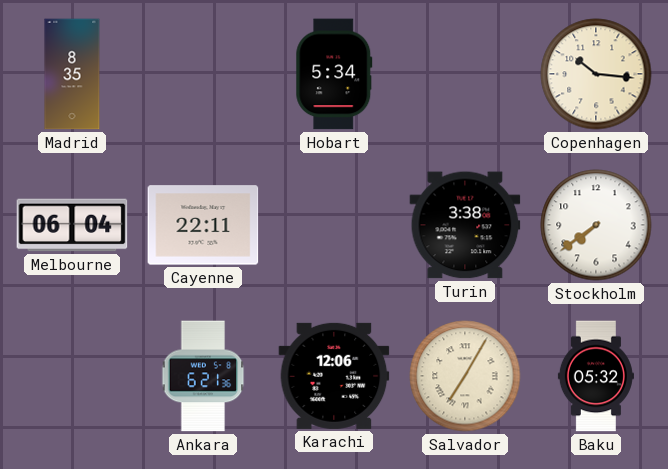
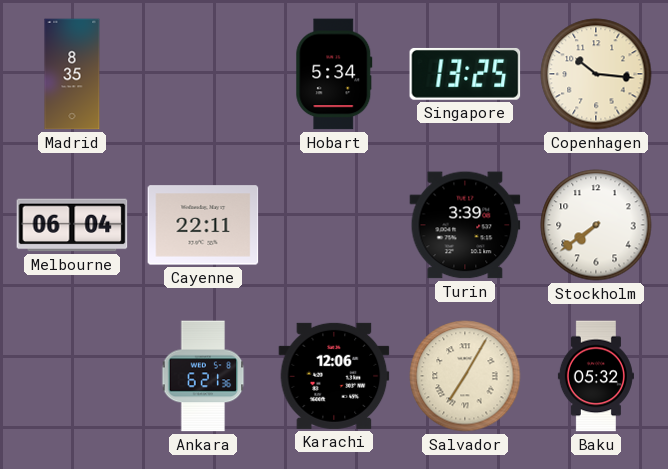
Singapore: none -> 13:25 (465, 74)
Turin: 3:38 -> 3:39 (465, 225)
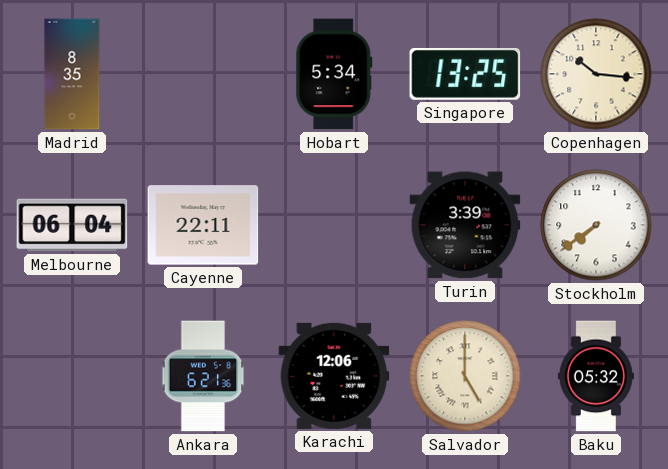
Salvador: 7:05 -> 5:00 (465, 376)
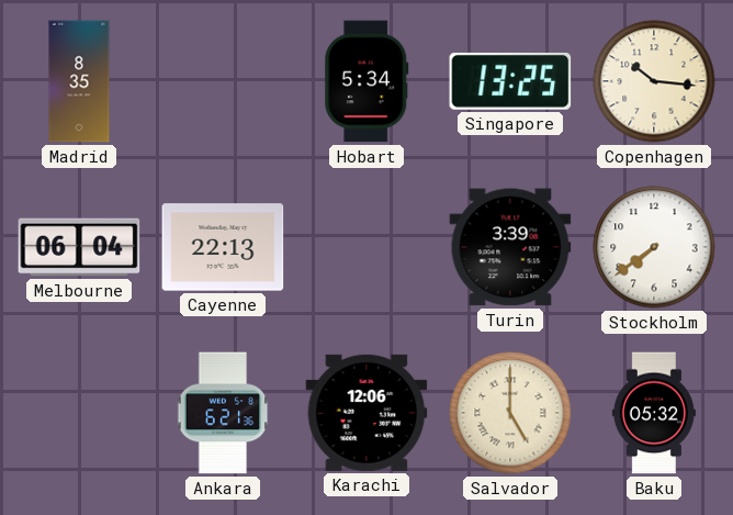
Cayenne: 22:11 -> 22:13 (223, 247)
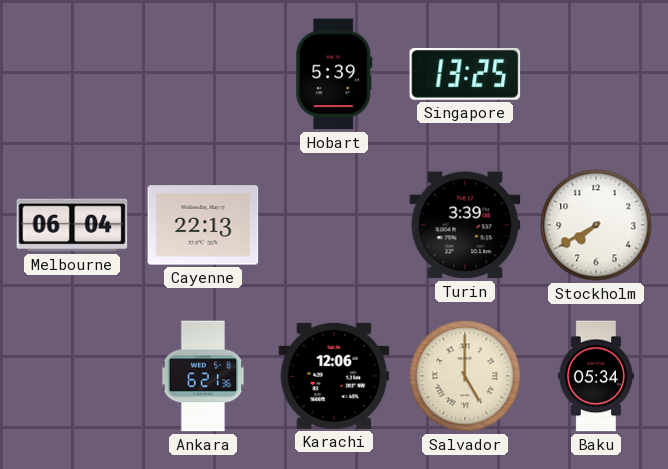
Madrid: 8:35 -> none (79, 81)
Hobart: 5:34 -> 5:39 (334, 74)
Copenhagen: 10:16 -> none (654, 81)
Stockholm: 7:39 -> 7:40 (596, 225)
Baku: 05:32 -> 05:34 (596, 376)
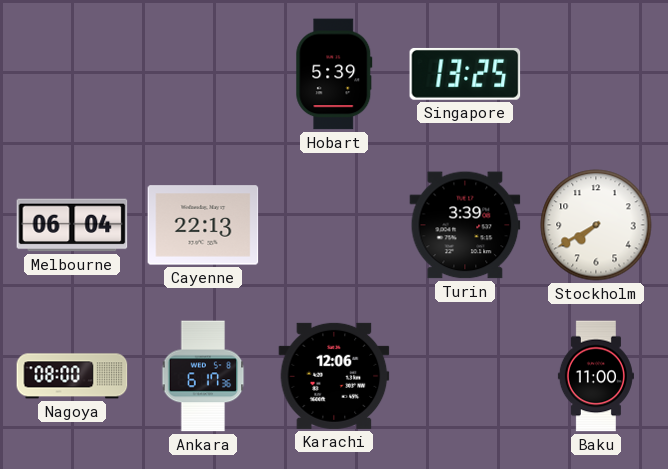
Nagoya: none -> 08:00 (72, 376)
Ankara: 6:21 -> 6:17 (203, 376)
Salvador: 5:00 -> none (465, 376)
Baku: 05:34 -> 11:00 (596, 376)
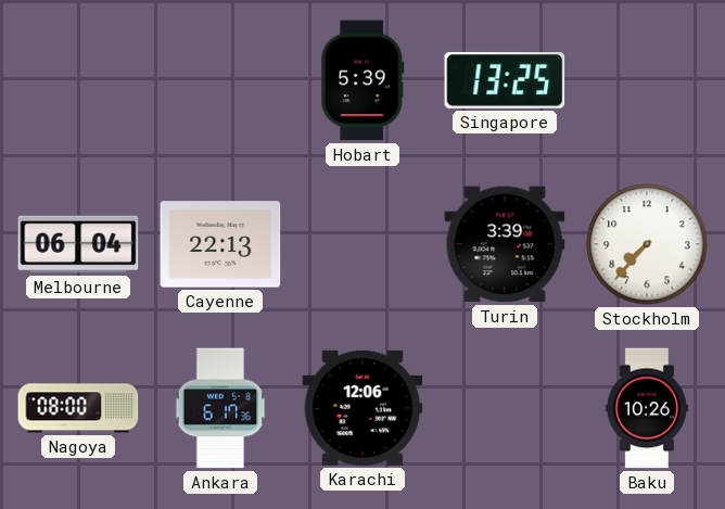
Stockholm: 7:40 -> 7:37 (647, 244)
Baku: 11:00 -> 10:26 (647, 408)
